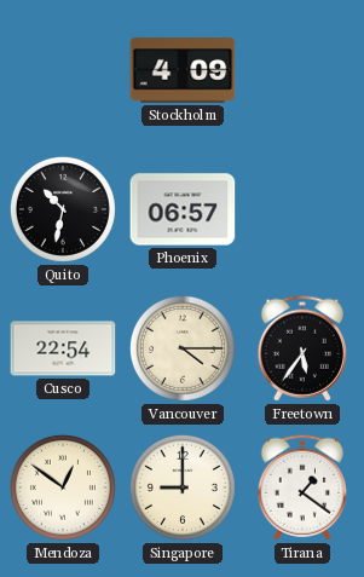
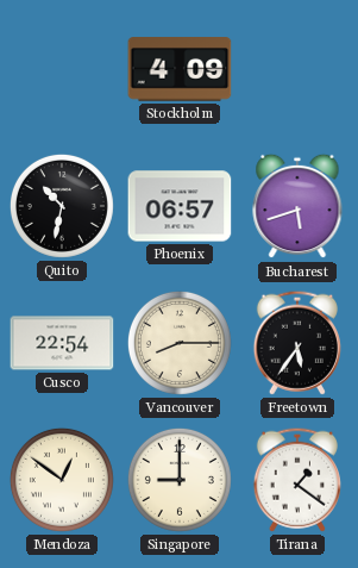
Bucharest: none -> 5:42 (297, 206)
Vancouver: 4:15 -> 8:15 (180, 343)
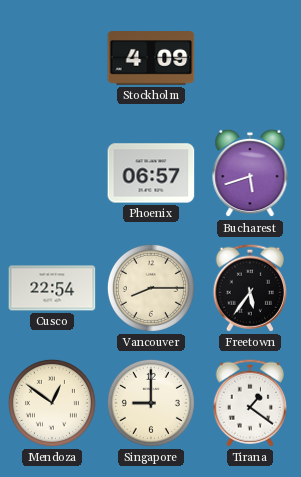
Quito: 10:32 -> none (62, 206)
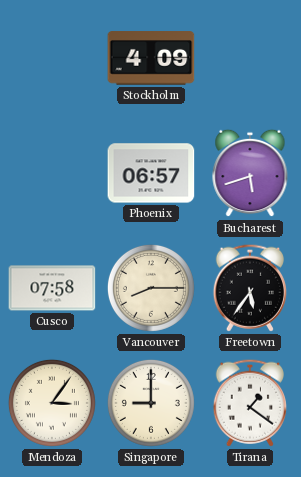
Cusco: 22:54 -> 07:58 (52, 288)
Mendoza: 12:51 -> 3:06 (52, 403)
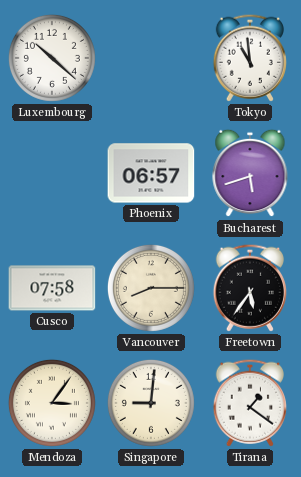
Luxembourg: none -> 10:22 (52, 58)
Stockholm: 4:09 -> none (151, 58)
Tokyo: none -> 10:59 (250, 58)
Singapore: 9:00 -> 9:01 (151, 403)
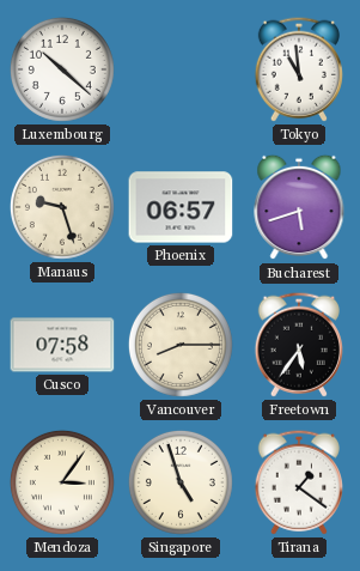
Manaus: none -> 9:27 (62, 207)
Singapore: 9:01 -> 4:57 (181, 482)
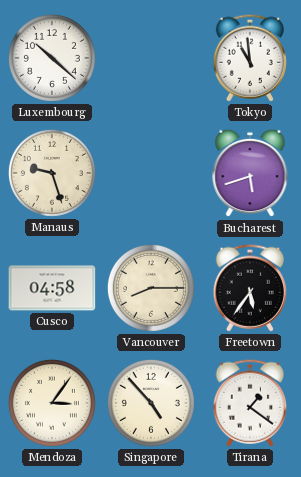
Phoenix: 06:57 -> none (181, 207)
Cusco: 07:58 -> 04:58 (52, 288)
Singapore: 4:57 -> 4:53 (151, 403)
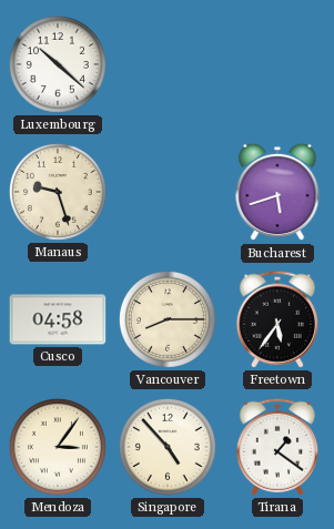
Tokyo: 10:59 -> none (250, 58)
